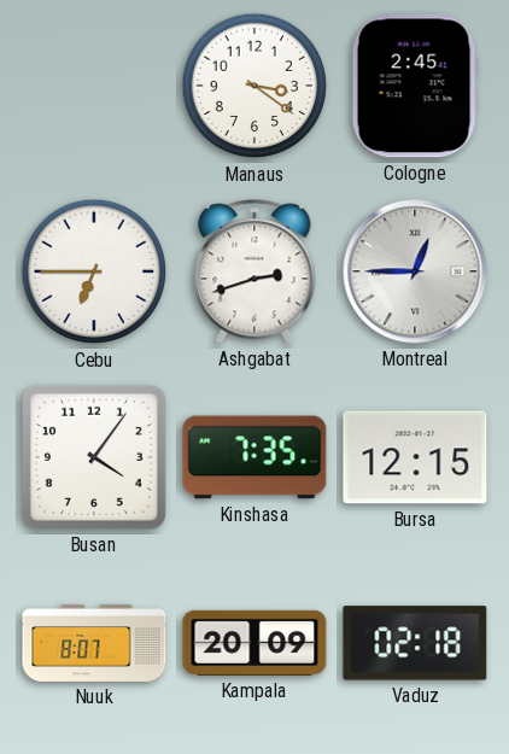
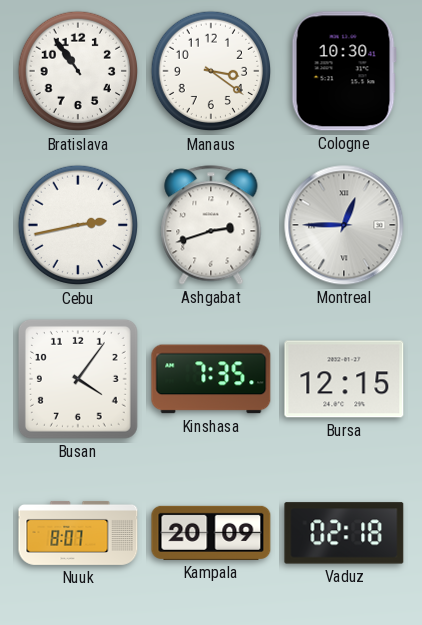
Bratislava: none -> 10:54 (78, 71)
Cologne: 2:45 -> 10:30 (344, 71)
Cebu: 6:45 -> 2:43 (78, 225)
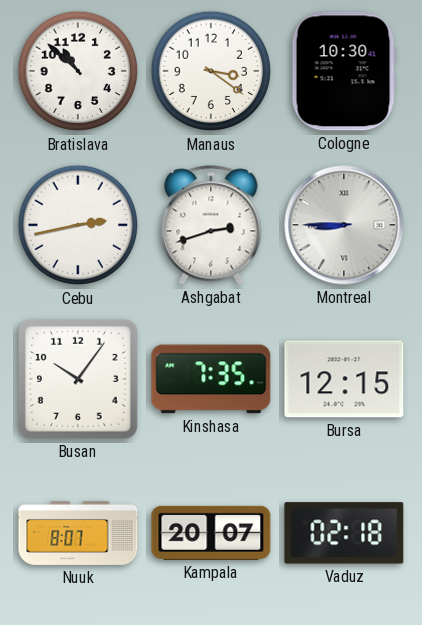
Bratislava: 10:54 -> 10:52 (78, 71)
Montreal: 12:45 -> 8:45 (344, 225)
Busan: 4:06 -> 10:06 (78, 379)
Kampala: 20:09 -> 20:07 (211, 533)
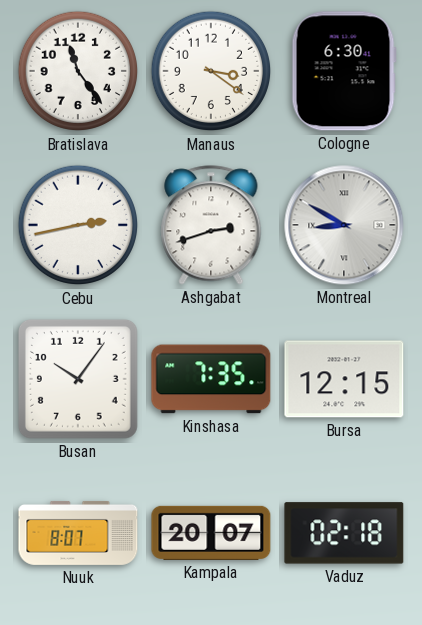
Bratislava: 10:52 -> 11:24 (78, 71)
Cologne: 10:30 -> 6:30 (344, 71)
Montreal: 8:45 -> 8:50 (344, 225)
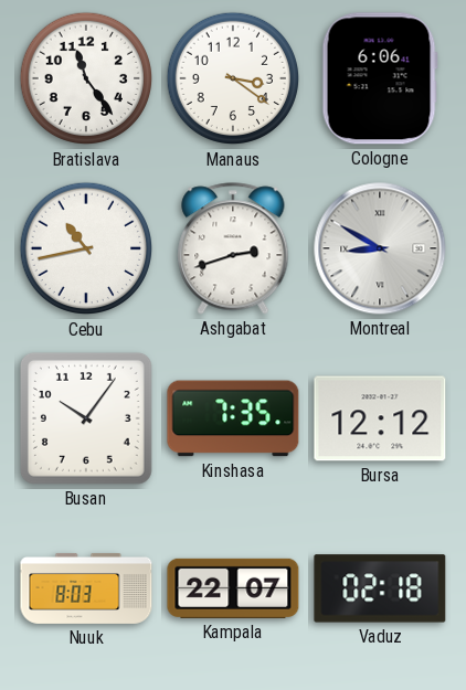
Cologne: 6:30 -> 6:06 (380, 78)
Cebu: 2:43 -> 10:43 (86, 248)
Bursa: 12:15 -> 12:12 (380, 418)
Nuuk: 8:07 -> 8:03 (86, 588)
Kampala: 20:07 -> 22:07 (233, 588)
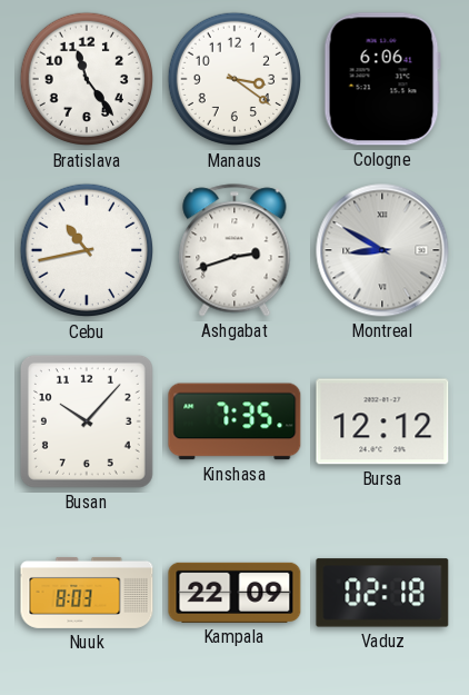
Busan: 10:06 -> 10:07 (87, 421)
Kampala: 22:07 -> 22:09 (234, 593)
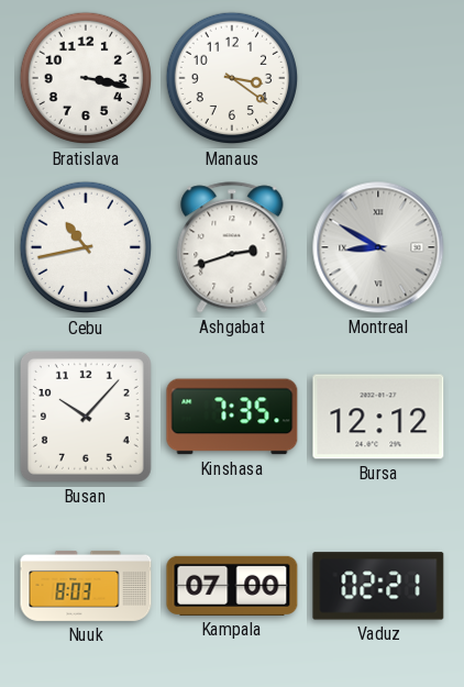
Bratislava: 11:24 -> 3:17 (86, 78)
Cologne: 6:06 -> none (382, 79)
Kampala: 22:09 -> 07:00 (232, 586)
Vaduz: 02:18 -> 02:21 (378, 586)
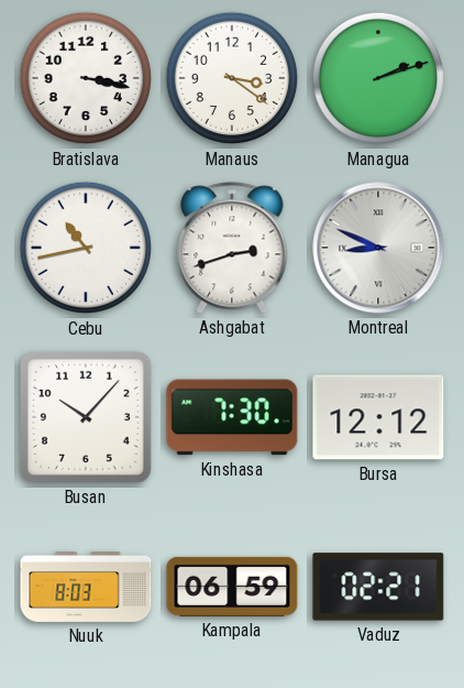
Managua: none -> 2:12 (378, 78)
Montreal: 8:50 -> 8:49 (378, 248)
Kinshasa: 7:35 -> 7:30 (232, 417)
Kampala: 07:00 -> 06:59 (232, 587)
